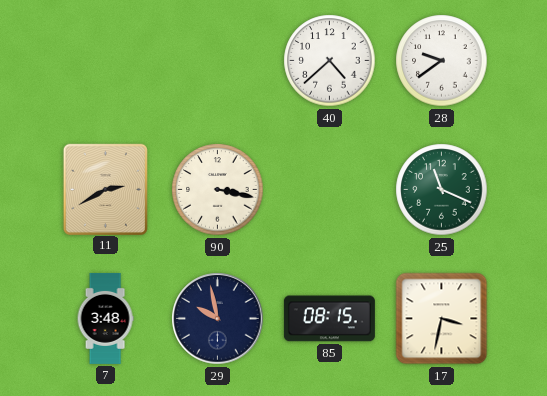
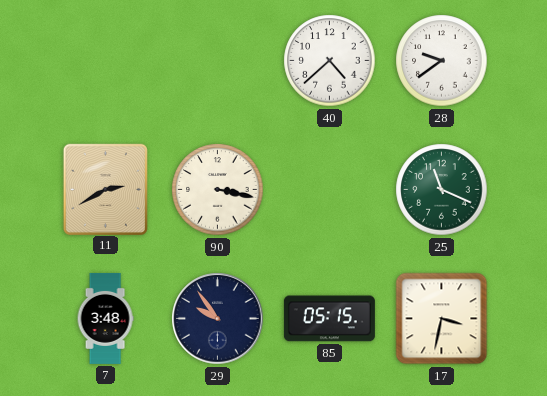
29: 9:58 -> 9:54 (218, 319)
85: 08:15 -> 05:15 (329, 319)
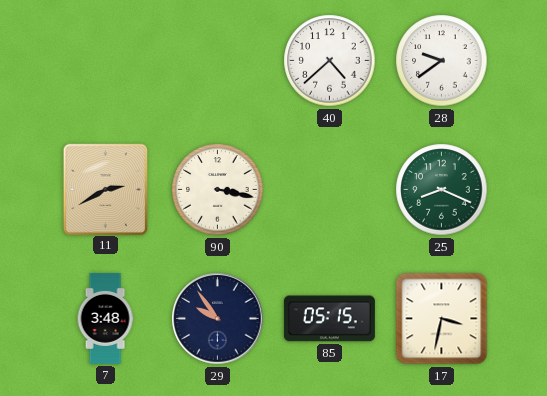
25: 11:19 -> 8:19 (442, 190)
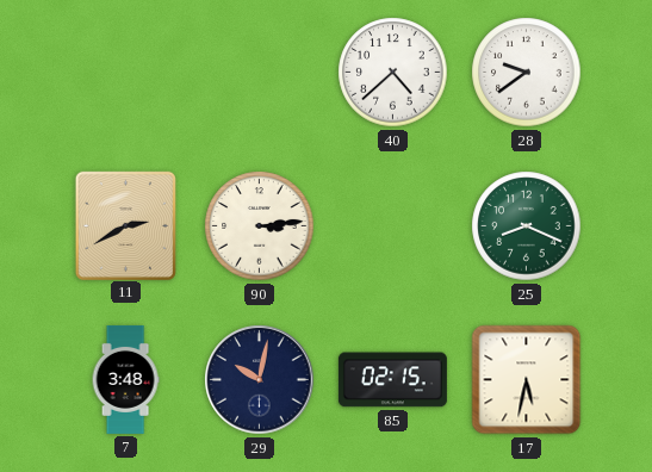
90: 3:17 -> 3:14 (260, 226)
29: 9:54 -> 10:02 (260, 380)
85: 05:15 -> 02:15 (392, 380)
17: 3:32 -> 5:32 (527, 380)
